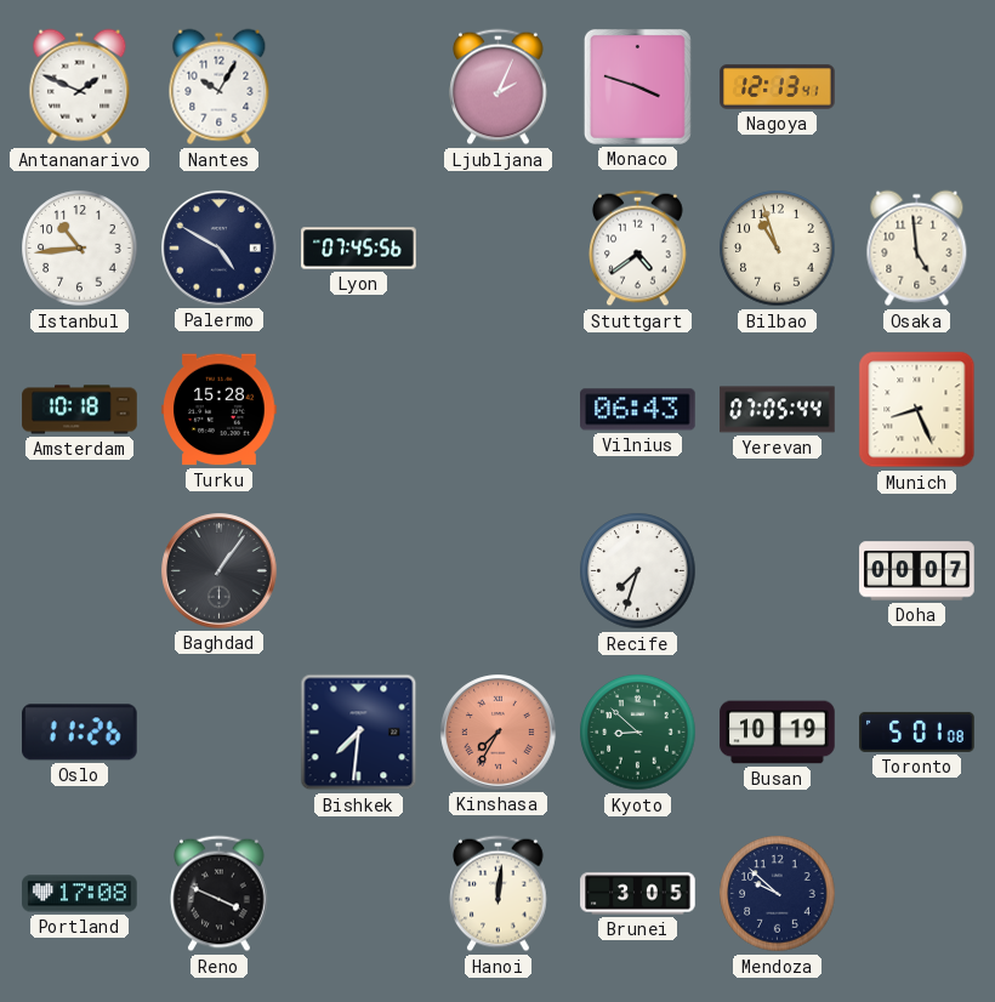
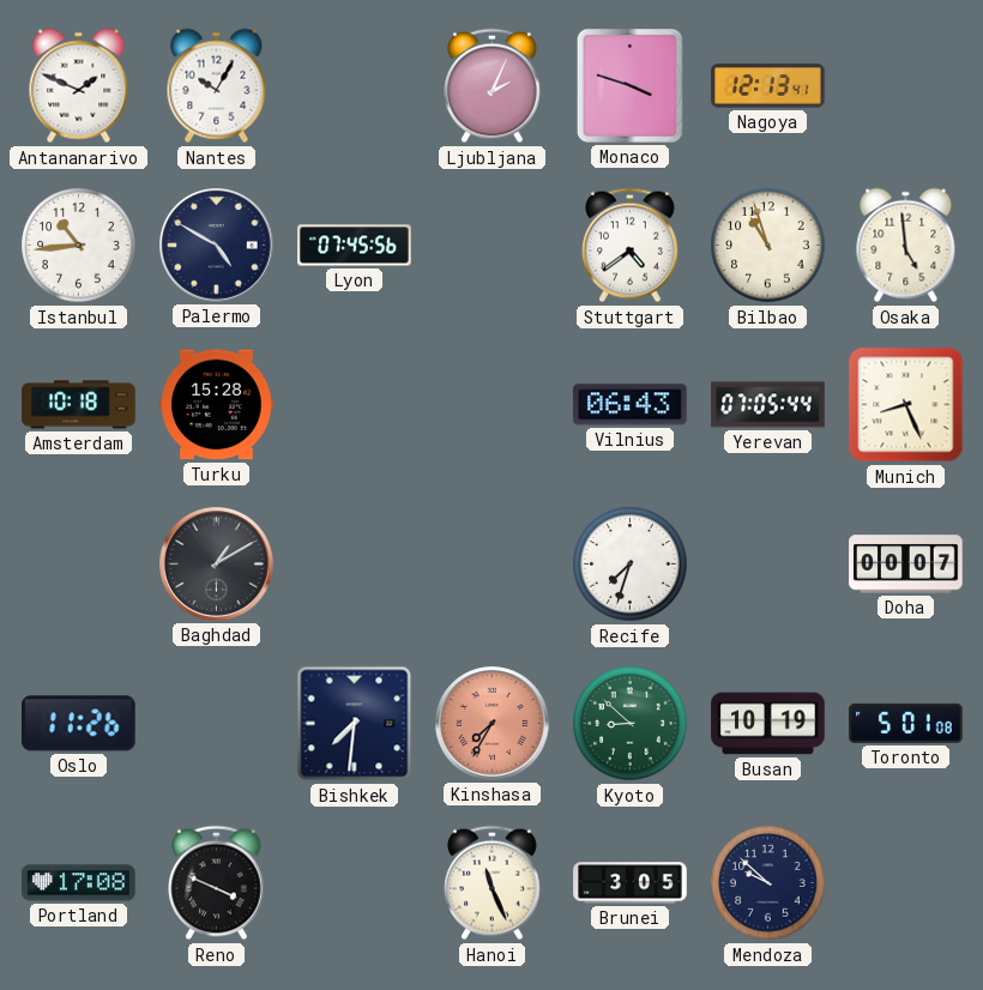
Baghdad: 1:06 -> 1:10 (217, 565)
Hanoi: 12:01 -> 11:26 (493, 883)
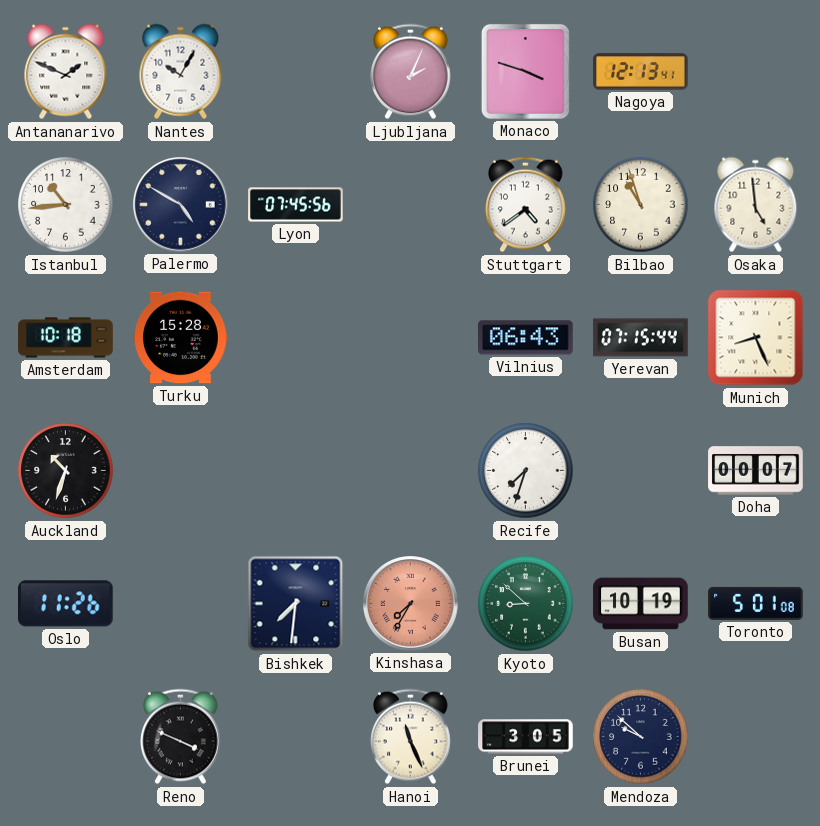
Yerevan: 07:05 -> 07:15 (641, 338)
Auckland: none -> 10:33 (66, 471)
Baghdad: 1:10 -> none (217, 565)
Portland: 17:08 -> none (79, 883)
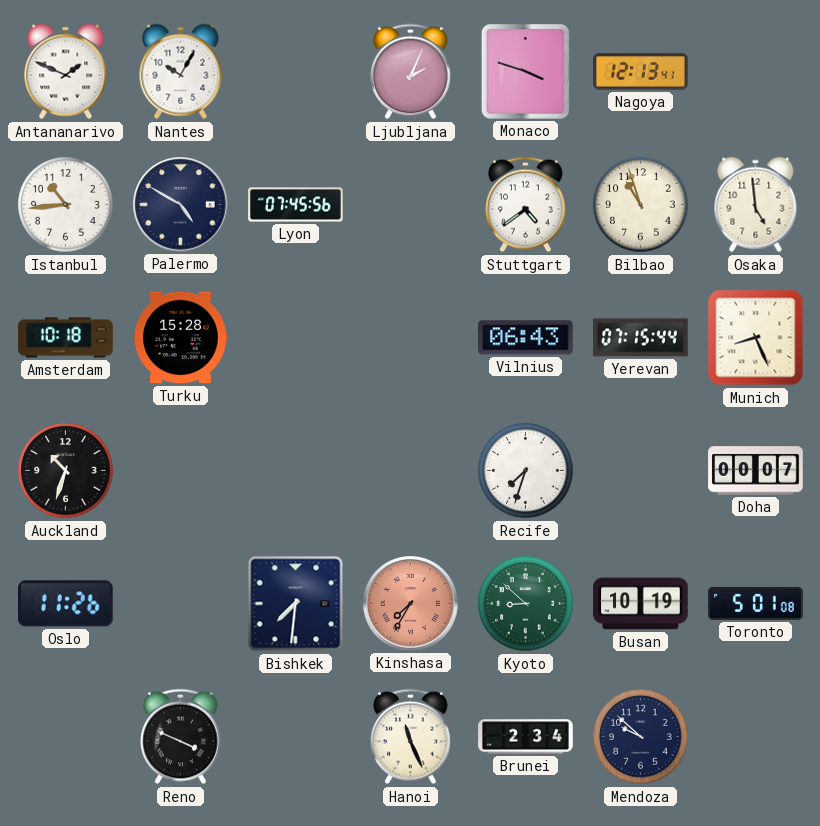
Brunei: 3:05 -> 2:34 (526, 737)
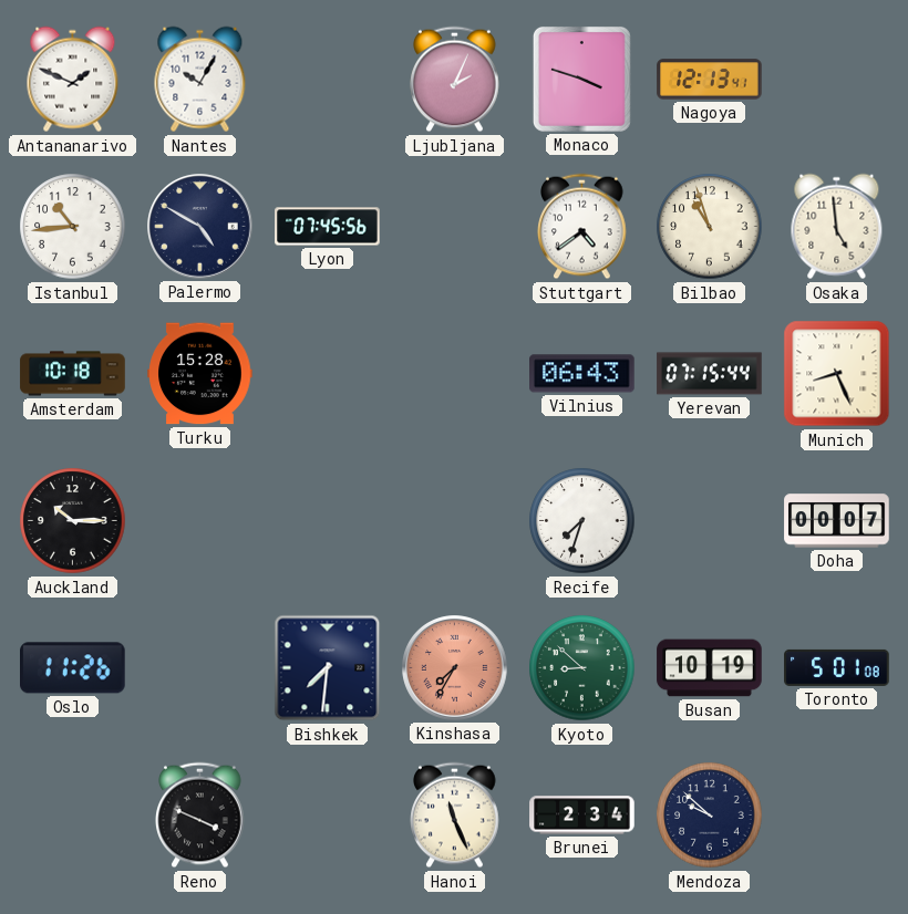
Auckland: 10:33 -> 10:15 (73, 521)
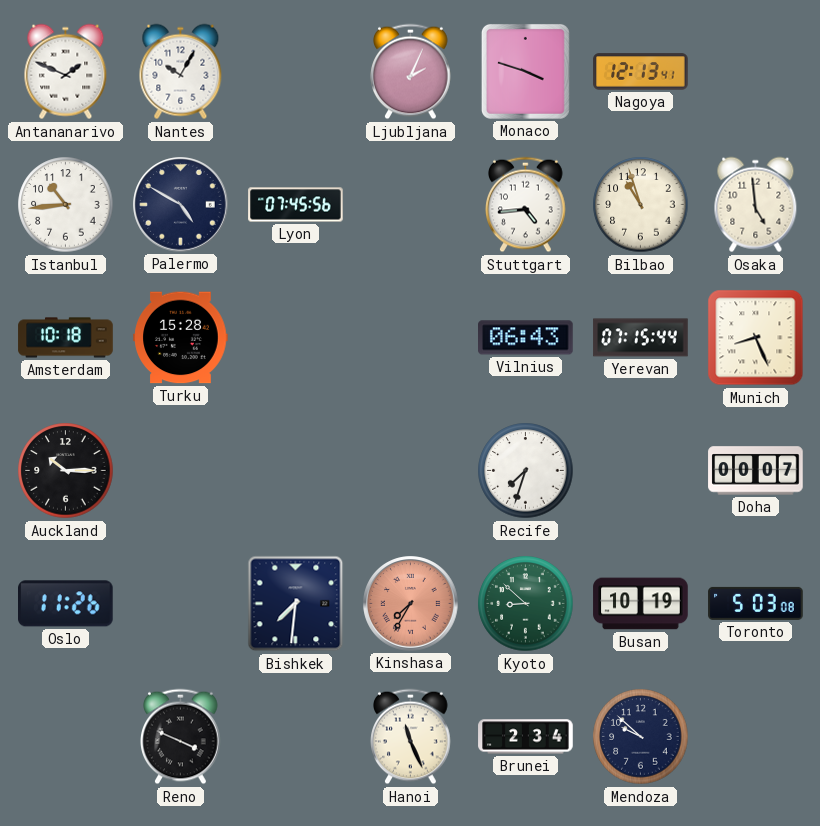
Stuttgart: 4:39 -> 4:44 (526, 205)
Toronto: 5:01 -> 5:03 (756, 603)
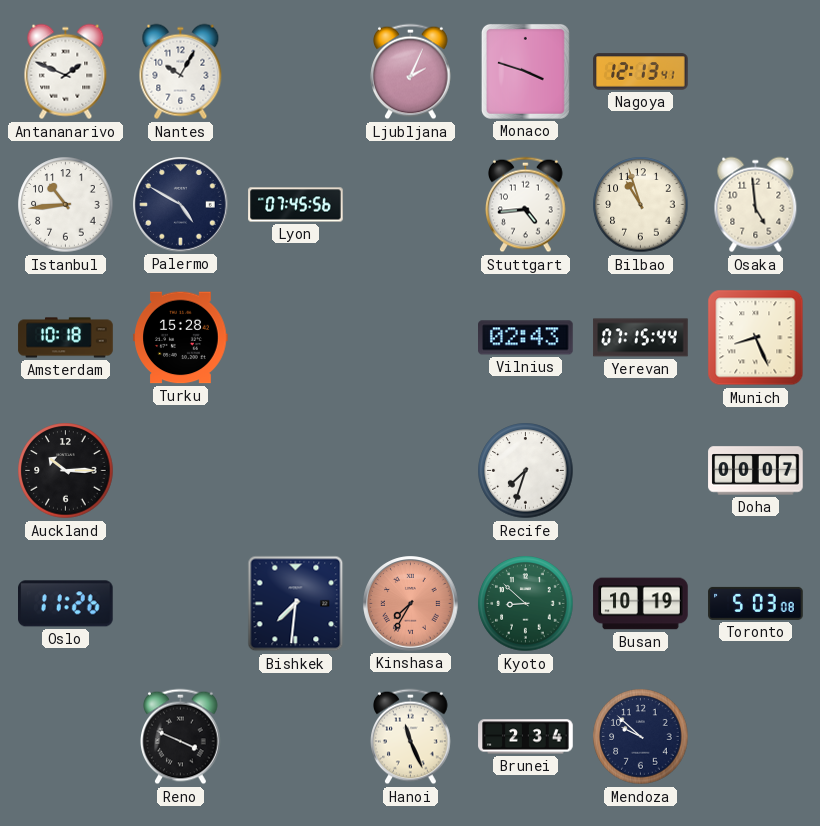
Vilnius: 06:43 -> 02:43 (526, 338)
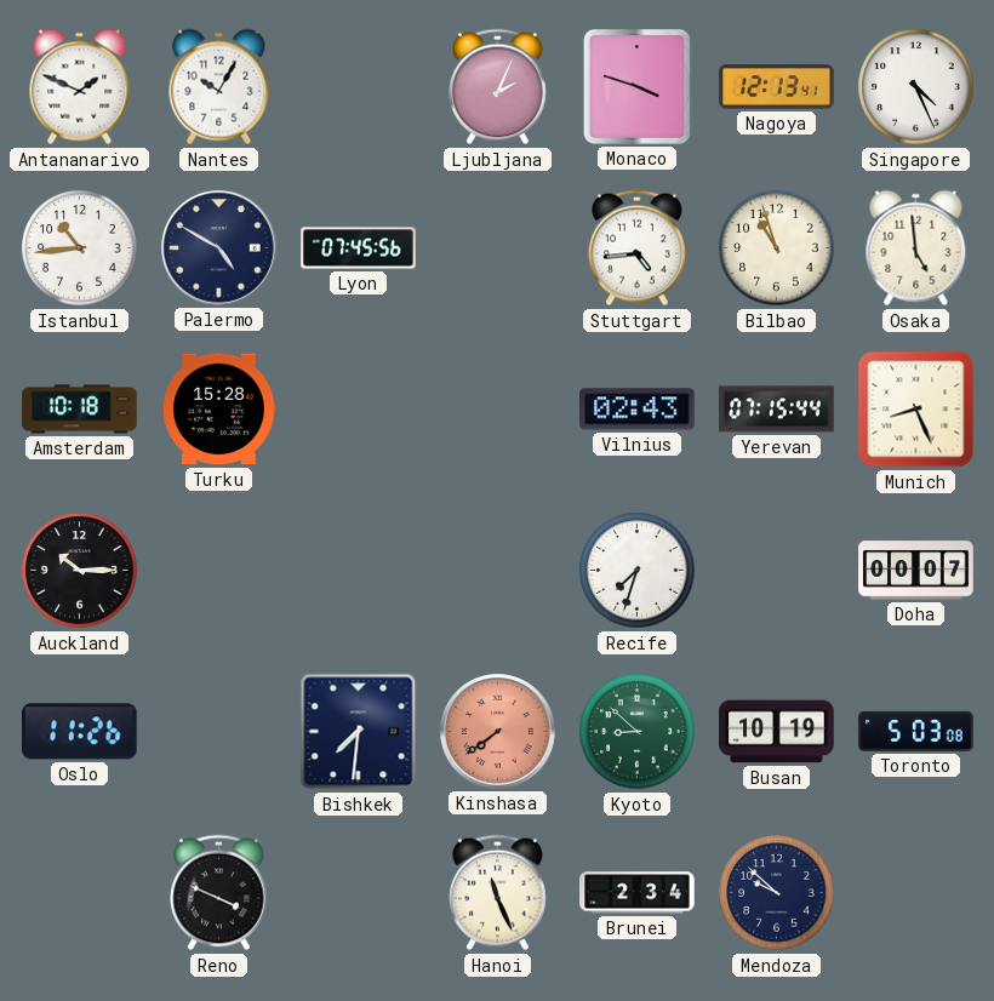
Singapore: none -> 4:26 (916, 87)
Kinshasa: 7:35 -> 7:39 (498, 732)
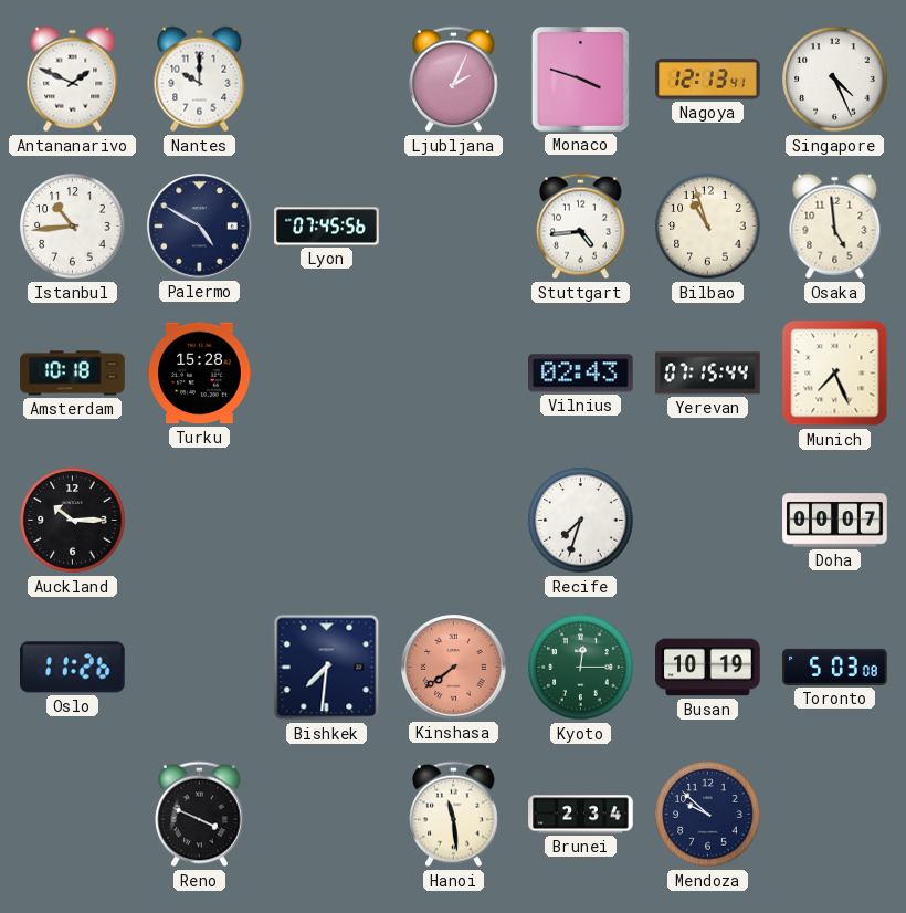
Nantes: 10:05 -> 10:00 (200, 80)
Munich: 8:26 -> 7:26 (835, 374)
Kyoto: 8:52 -> 12:15 (581, 668)
Hanoi: 11:26 -> 11:29 (454, 815)
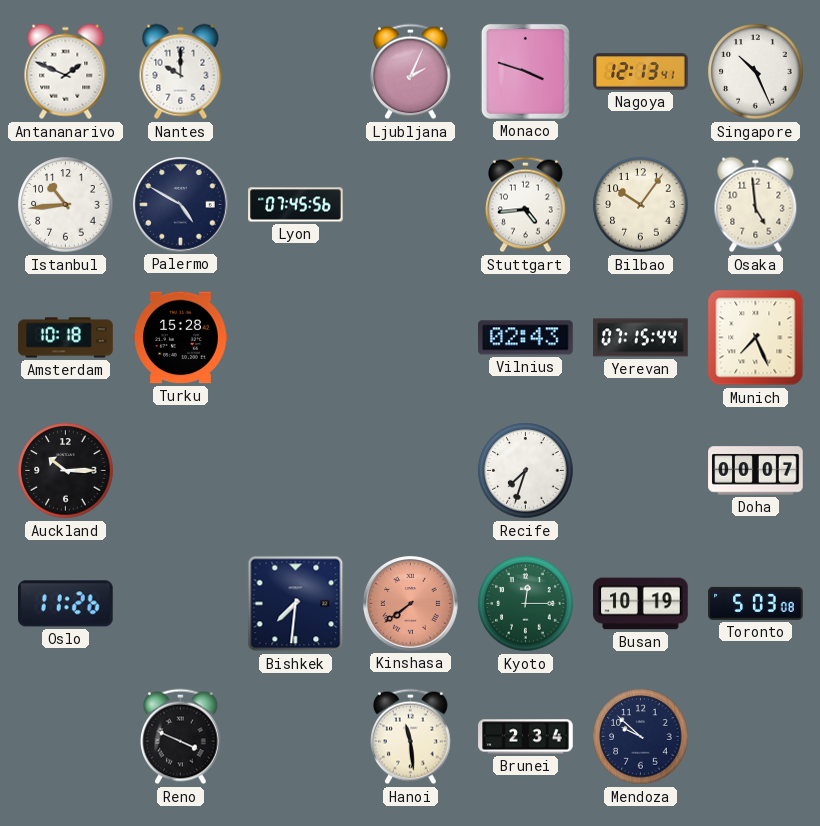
Singapore: 4:26 -> 10:26 (756, 72)
Bilbao: 10:57 -> 10:06 (641, 205)
